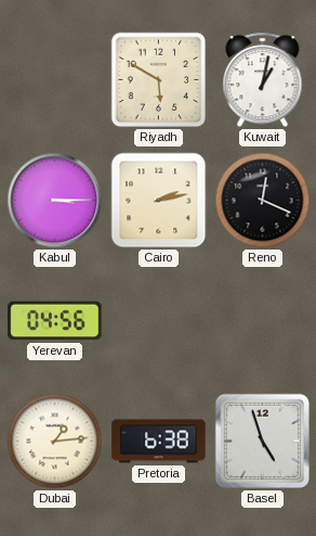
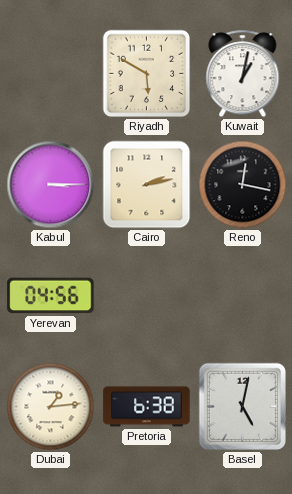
Reno: 12:19 -> 12:17 (243, 185)
Basel: 4:57 -> 5:02 (242, 406)
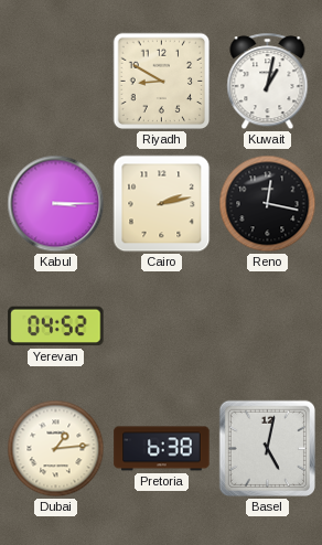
Riyadh: 5:50 -> 8:50 (162, 82)
Yerevan: 04:56 -> 04:52 (56, 327)
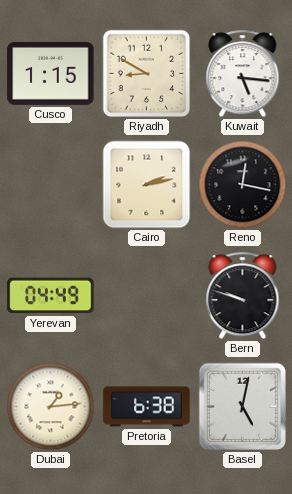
Cusco: none -> 1:15 (51, 73)
Kuwait: 1:02 -> 5:16 (243, 74)
Kabul: 3:15 -> none (56, 204)
Yerevan: 04:52 -> 04:49 (51, 296)
Bern: none -> 9:48 (243, 296)
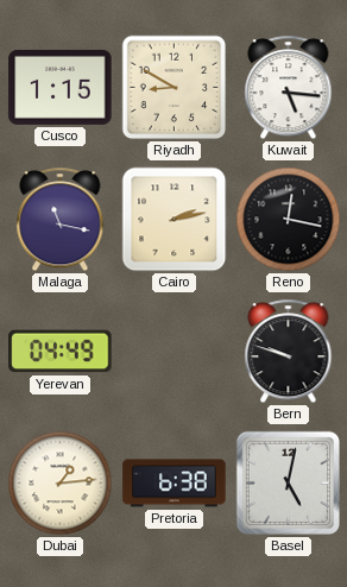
Malaga: none -> 11:17 (61, 220)
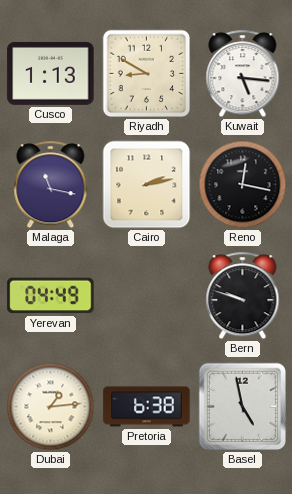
Cusco: 1:15 -> 1:13 (51, 73)
Basel: 5:02 -> 4:58 (242, 406)
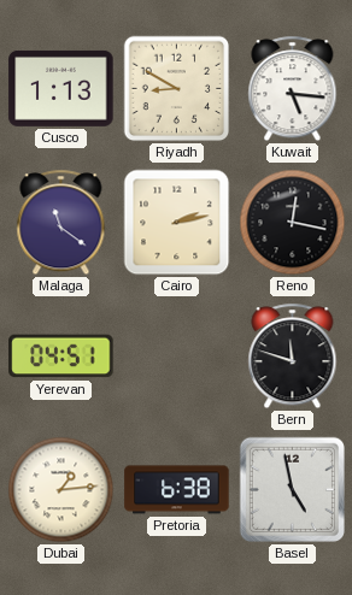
Malaga: 11:17 -> 11:21 (61, 223)
Yerevan: 04:49 -> 04:51 (61, 357)
Bern: 9:48 -> 11:48 (293, 357)
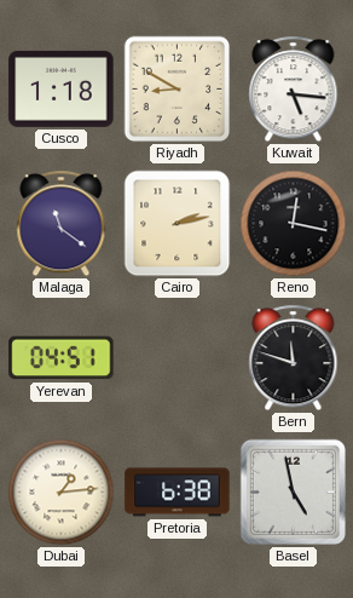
Cusco: 1:13 -> 1:18 (62, 88)
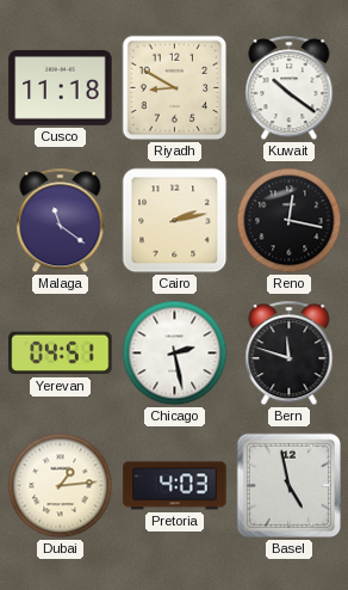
Cusco: 1:18 -> 11:18 (61, 87)
Kuwait: 5:16 -> 10:21 (290, 88)
Chicago: none -> 2:28 (175, 354)
Pretoria: 6:38 -> 4:03 (175, 486)
